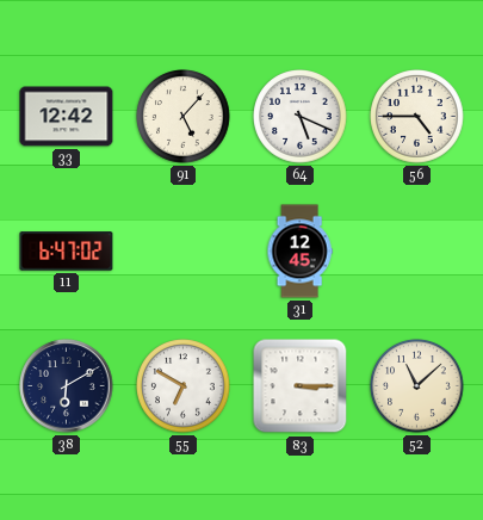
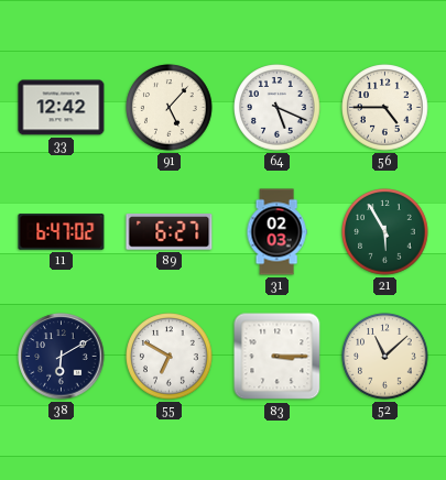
89: none -> 6:27 (170, 232)
31: 12:45 -> 02:03 (276, 232)
21: none -> 5:55 (385, 232)
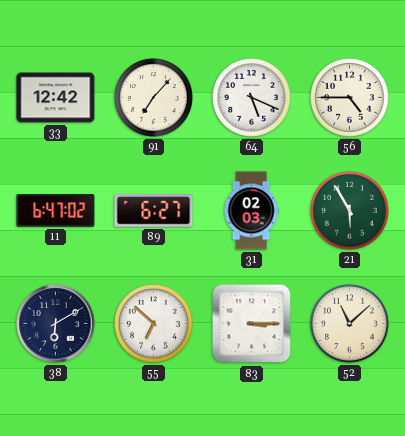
91: 5:07 -> 7:07 (154, 98)
55: 6:50 -> 6:52 (154, 324)
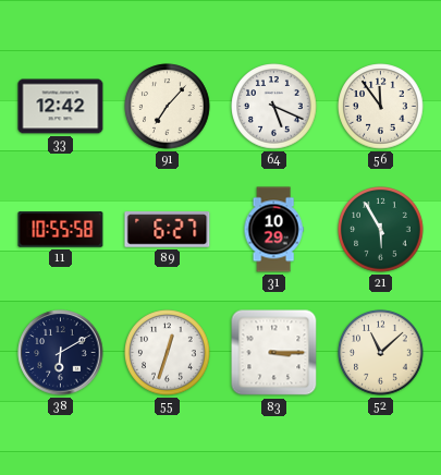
56: 4:45 -> 11:54 (381, 107)
11: 6:47 -> 10:55 (61, 230)
31: 02:03 -> 10:29 (273, 230)
55: 6:52 -> 12:33 (168, 353)
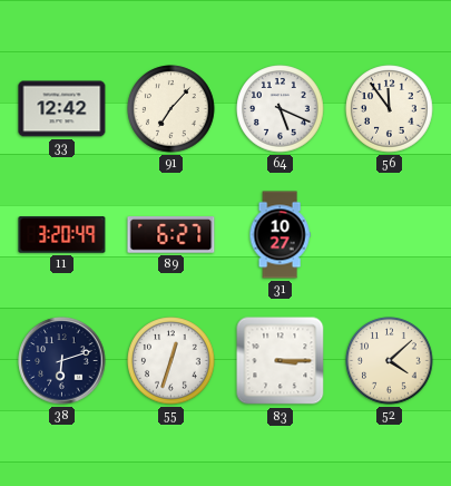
11: 10:55 -> 3:20 (62, 235)
31: 10:29 -> 10:27 (280, 235)
21: 5:55 -> none (381, 230)
38: 6:10 -> 6:12 (62, 361)
52: 11:08 -> 4:08 (390, 361)
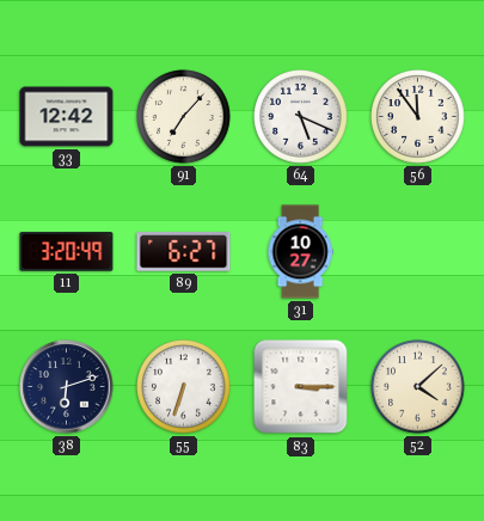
55: 12:33 -> 6:33 (184, 387)
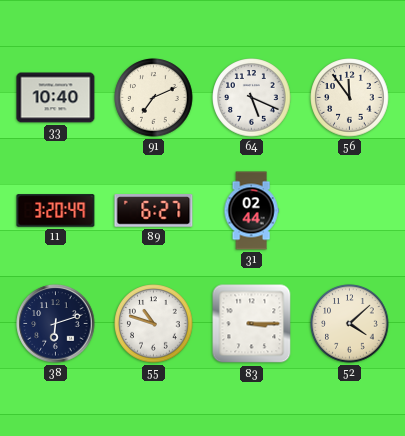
33: 12:42 -> 10:40 (56, 98)
91: 7:07 -> 7:11 (154, 98)
31: 10:27 -> 02:44 (251, 211)
55: 6:33 -> 10:48 (154, 324)
